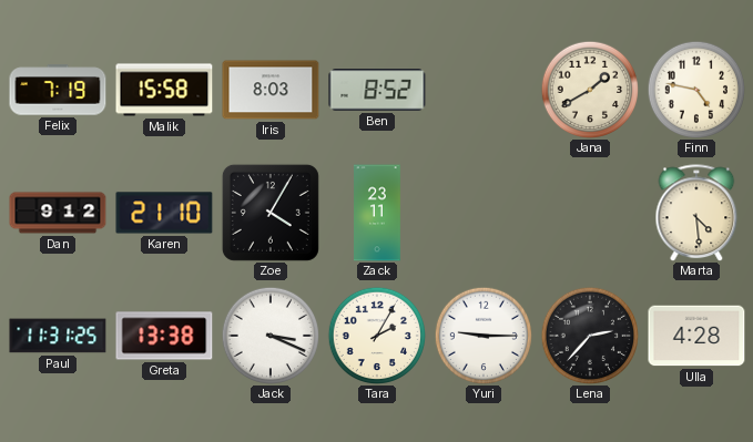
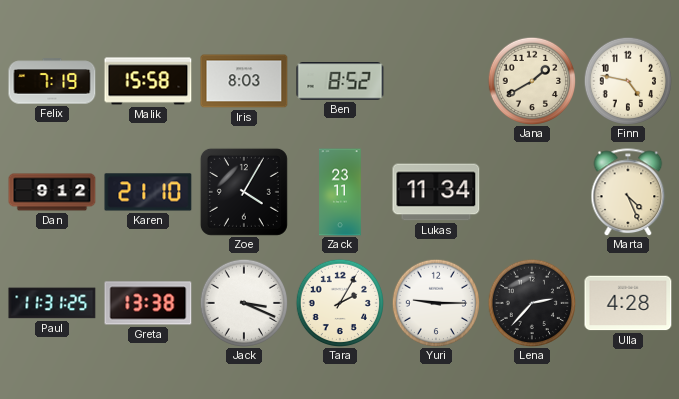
Lukas: none -> 11:34 (436, 192)
Marta: 4:29 -> 4:26 (628, 192)
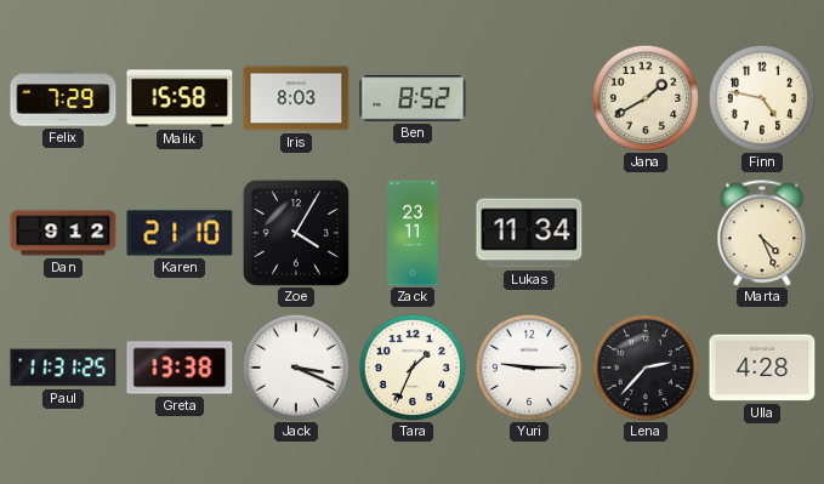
Felix: 7:19 -> 7:29 (63, 98)
Tara: 2:05 -> 1:34 (411, 366)
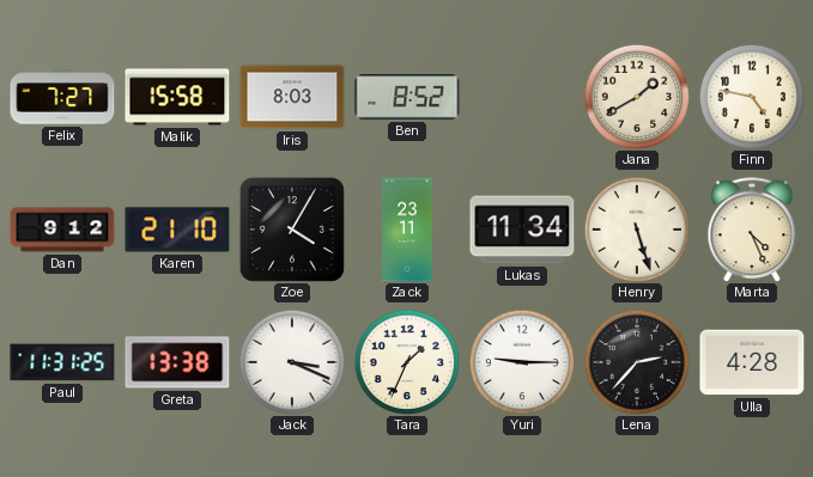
Felix: 7:29 -> 7:27 (62, 97)
Henry: none -> 5:27 (636, 228)
